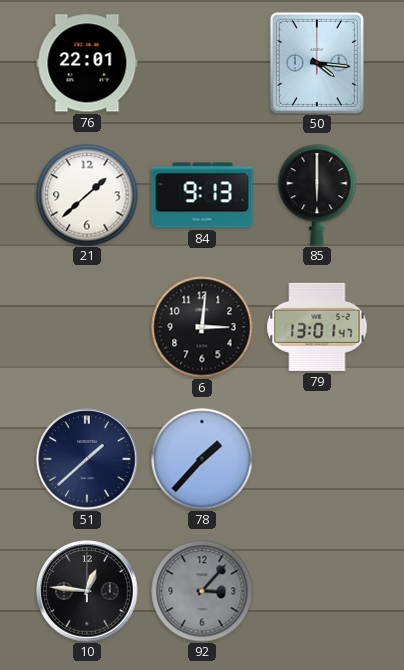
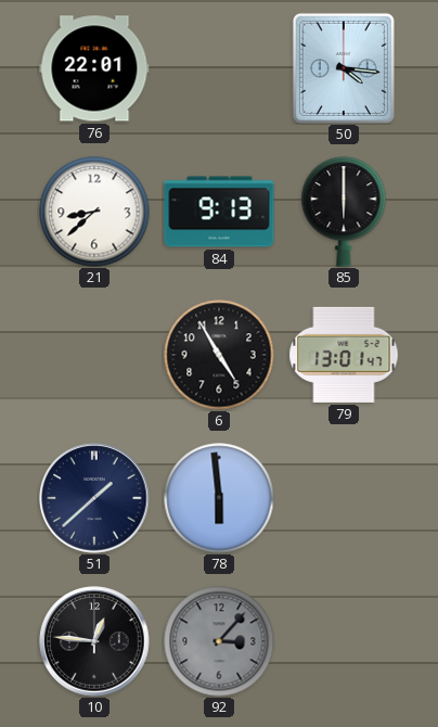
21: 1:38 -> 8:38 (94, 212)
6: 3:01 -> 4:55 (219, 355)
78: 1:37 -> 5:59 (219, 498)
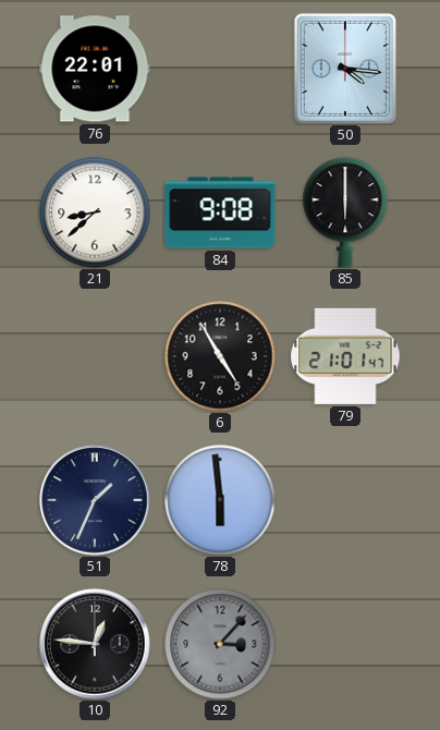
84: 9:13 -> 9:08 (220, 212)
79: 13:01 -> 21:01 (345, 356)
51: 1:38 -> 1:34 (95, 500)
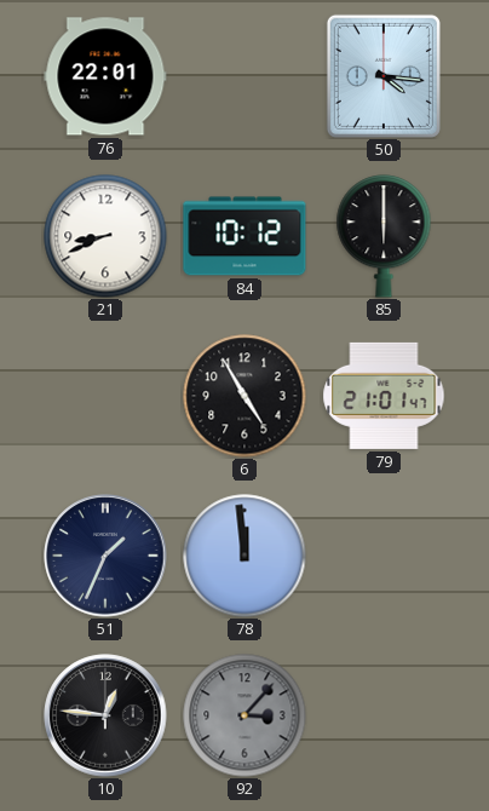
21: 8:38 -> 8:41 (105, 236)
84: 9:08 -> 10:12 (244, 236)
78: 5:59 -> 11:59 (244, 556)
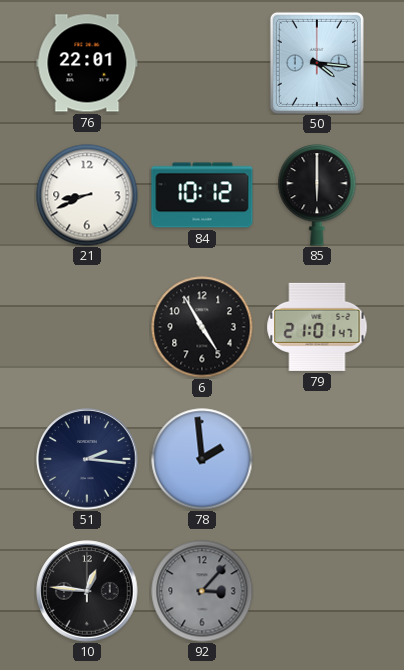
51: 1:34 -> 2:16 (87, 459)
78: 11:59 -> 1:59 (202, 459)
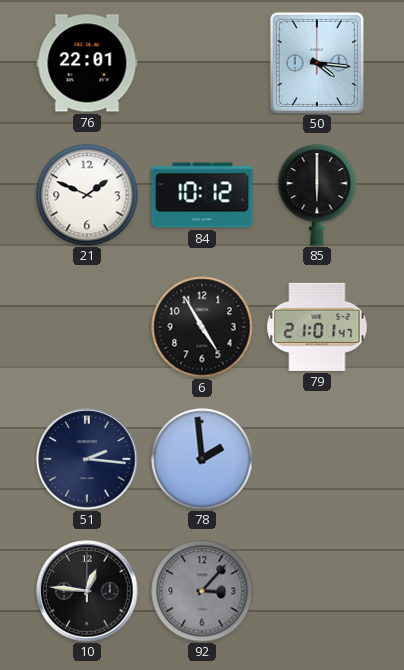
21: 8:41 -> 1:49 (87, 195)
